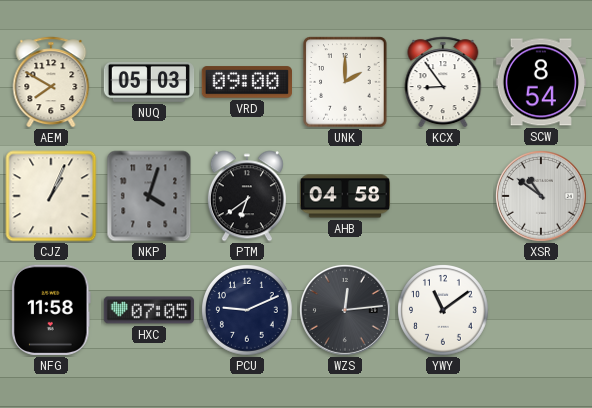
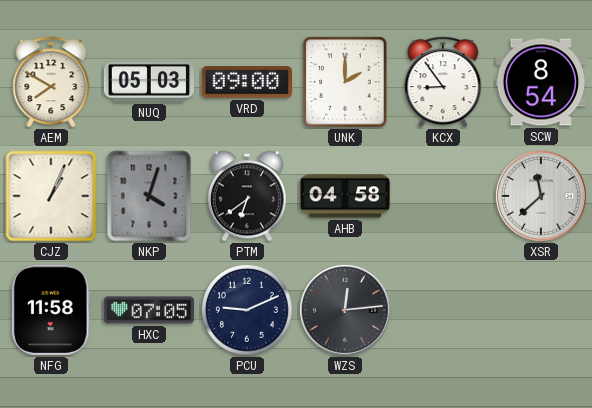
XSR: 10:51 -> 11:38 (541, 196)
YWY: 11:09 -> none (444, 311)
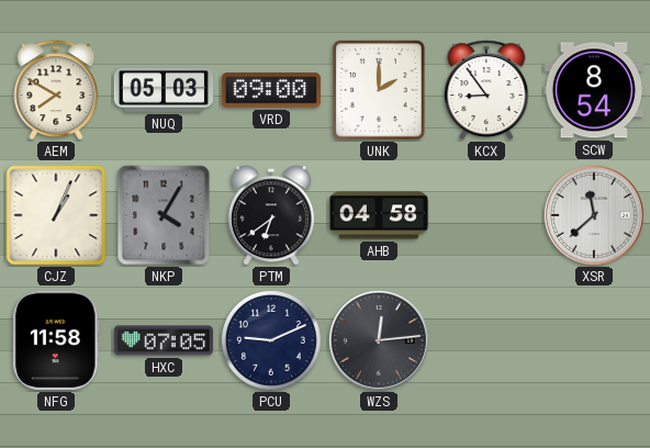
NKP: 4:03 -> 4:05 (164, 215)
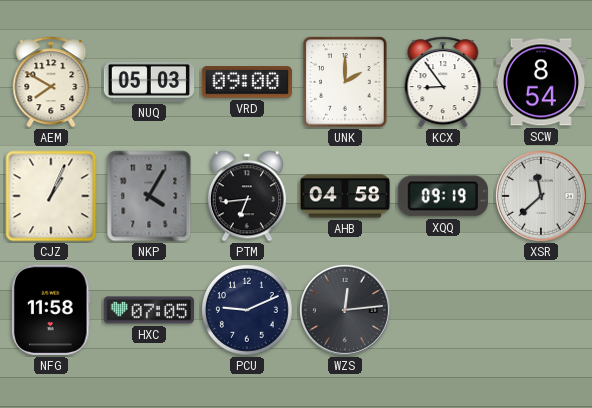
PTM: 6:39 -> 6:44 (247, 196)
XQQ: none -> 09:19 (443, 196)
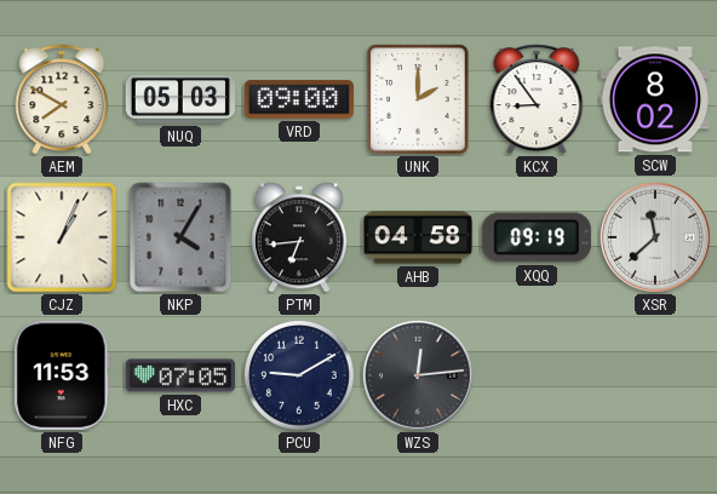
SCW: 8:54 -> 8:02 (654, 99)
NFG: 11:58 -> 11:53 (63, 375)
PCU: 9:11 -> 9:10 (300, 377)
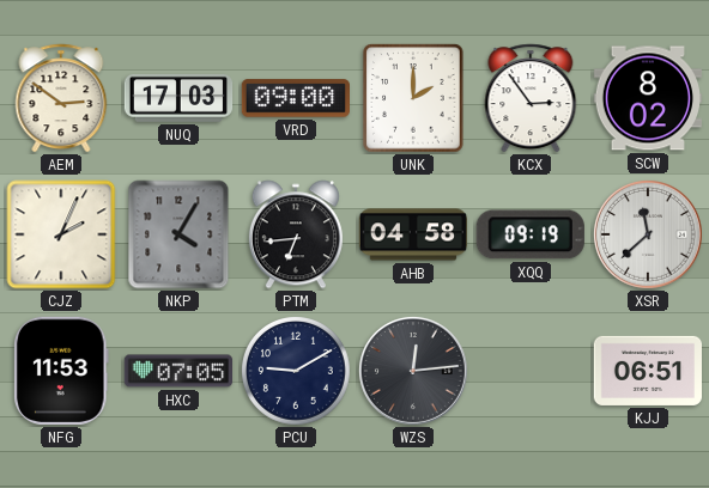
AEM: 7:50 -> 2:51 (61, 98)
NUQ: 05:03 -> 17:03 (178, 98)
KCX: 8:54 -> 2:54 (531, 98)
CJZ: 1:04 -> 2:04 (61, 234)
KJJ: none -> 06:51 (647, 371)
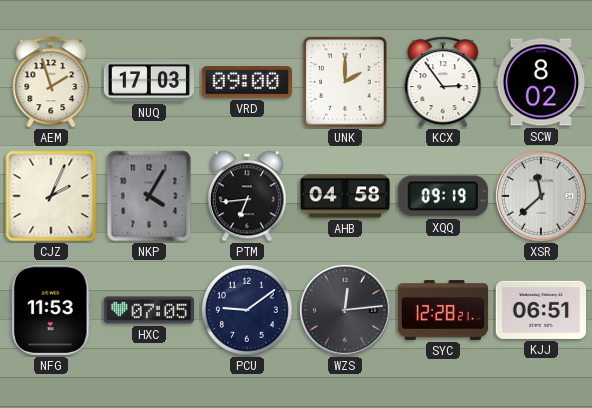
AEM: 2:51 -> 1:57 (51, 82)
PCU: 9:10 -> 9:09 (248, 311)
SYC: none -> 12:28 (443, 310)
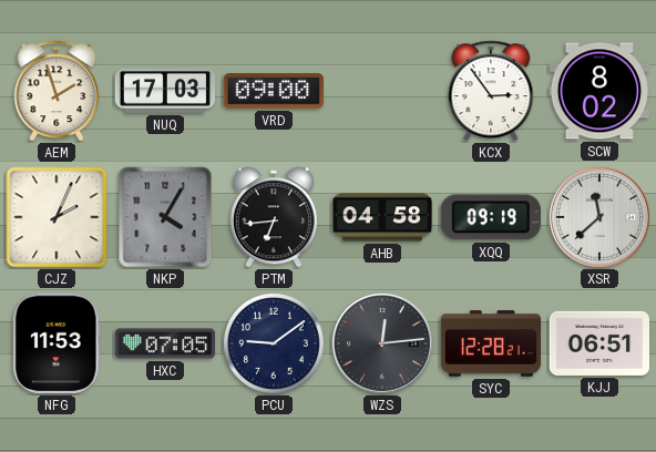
UNK: 2:00 -> none (345, 82)
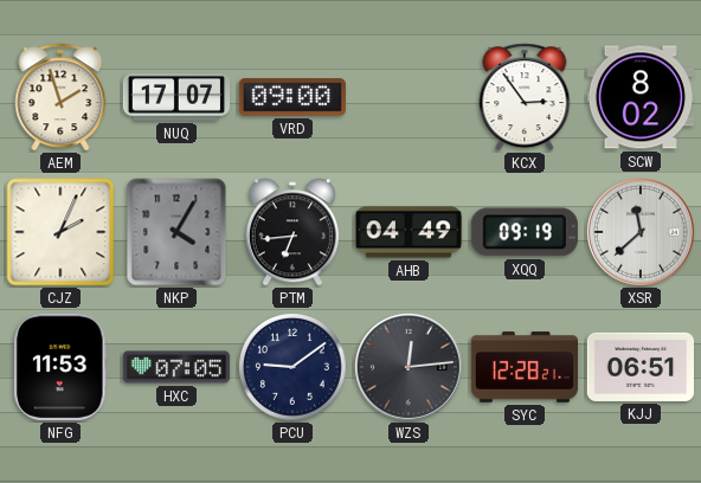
NUQ: 17:03 -> 17:07 (176, 97)
AHB: 04:58 -> 04:49 (409, 232)
